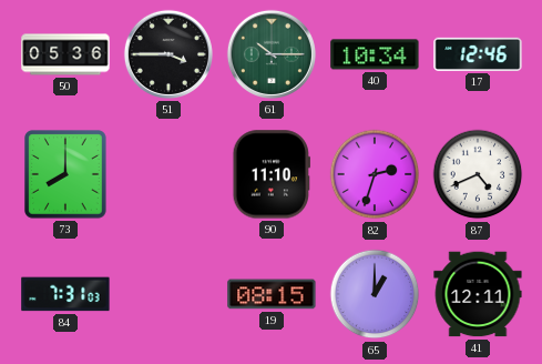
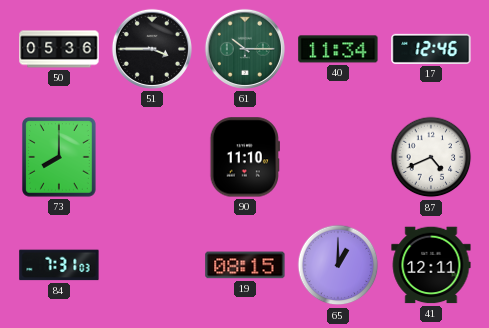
40: 10:34 -> 11:34 (338, 49)
82: 2:33 -> none (375, 174)
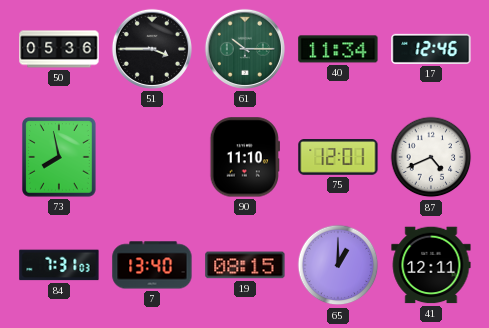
73: 8:00 -> 7:58 (59, 157)
75: none -> 12:01 (338, 158)
7: none -> 13:40 (152, 265)
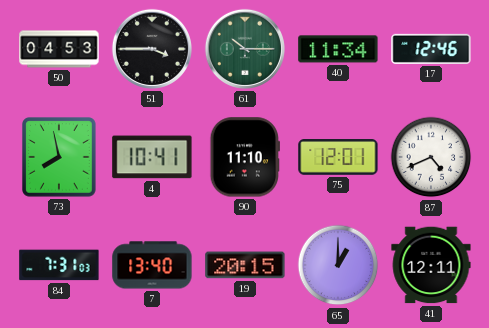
50: 05:36 -> 04:53 (59, 49)
4: none -> 10:41 (152, 157)
19: 08:15 -> 20:15 (245, 265)
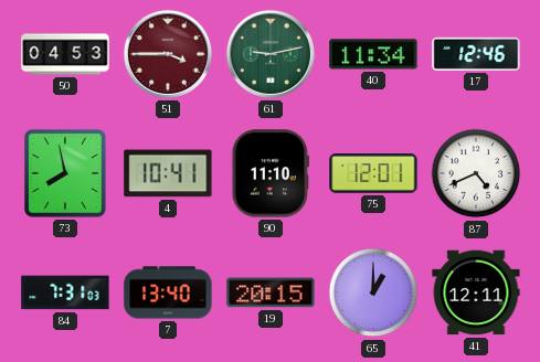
51 dial: black -> burgundy (168, 54)
61: 10:15 -> 9:13 (271, 54)
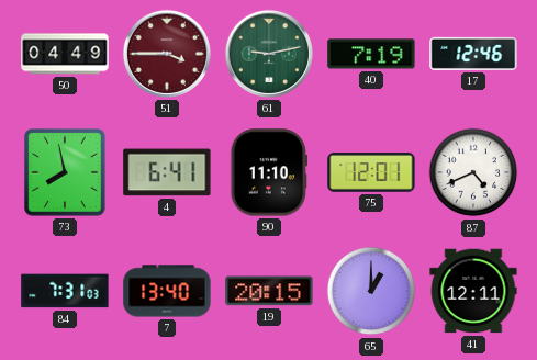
50: 04:53 -> 04:49 (65, 54)
40: 11:34 -> 7:19 (371, 54)
4: 10:41 -> 6:41 (167, 172)
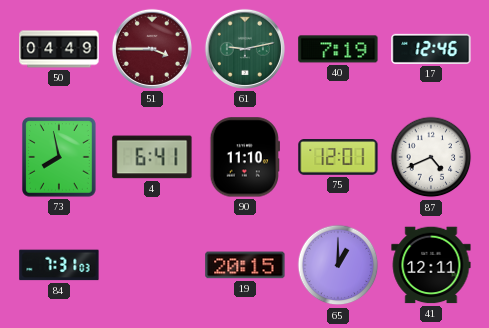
7: 13:40 -> none (167, 291)
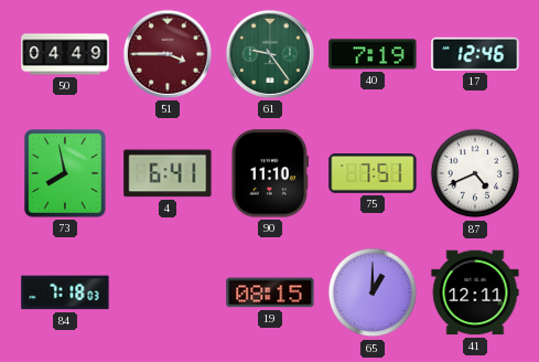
61: 9:13 -> 9:24 (270, 54)
75: 12:01 -> 7:51 (373, 174)
84: 7:31 -> 7:18 (65, 292)
19: 20:15 -> 08:15 (270, 292)
